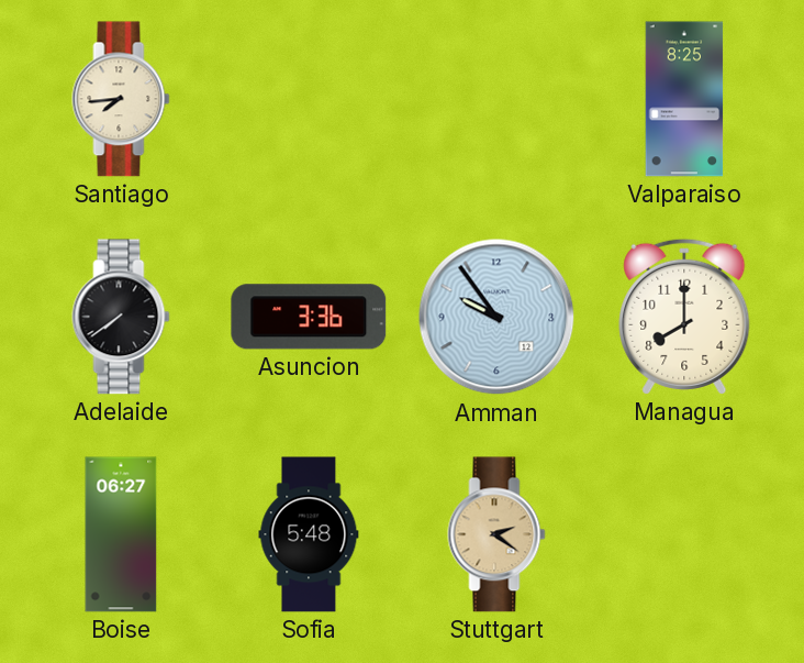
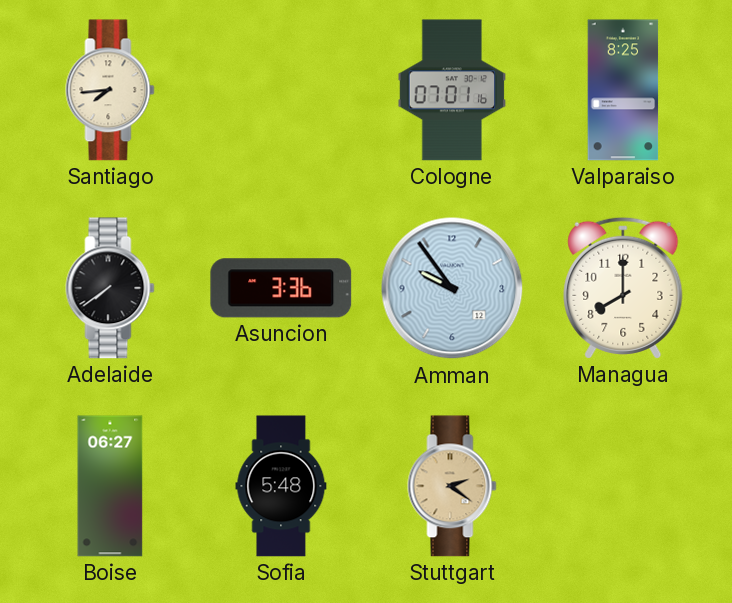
Cologne: none -> 07:01 (452, 90)
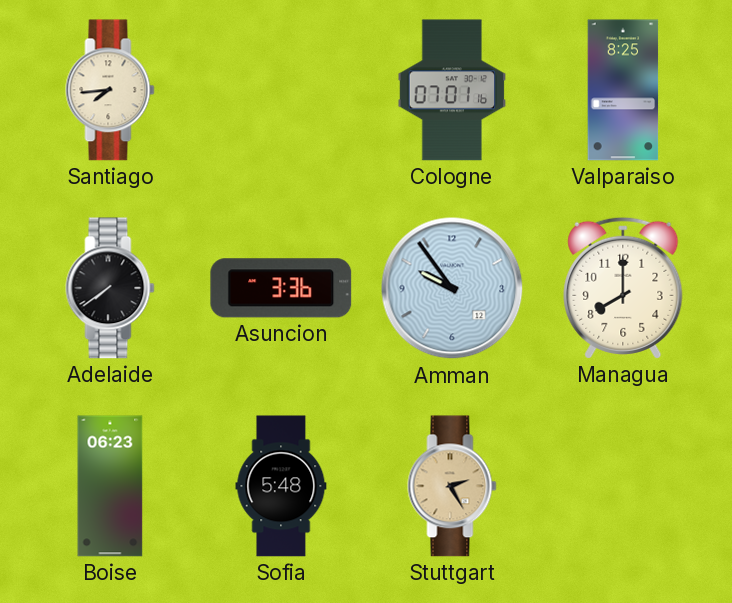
Boise: 06:27 -> 06:23 (110, 486)
Stuttgart: 2:21 -> 2:25 (452, 486)
